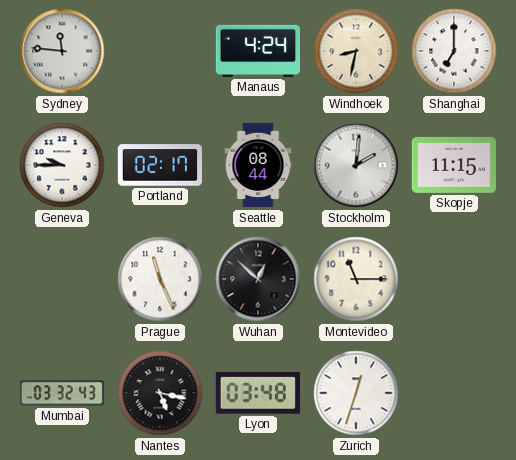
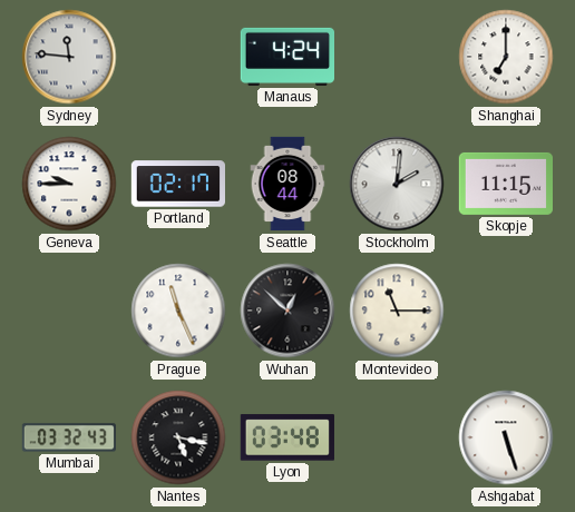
Windhoek: 8:32 -> none (356, 51)
Zurich: 12:33 -> none (356, 393)
Ashgabat: none -> 5:27 (506, 437)
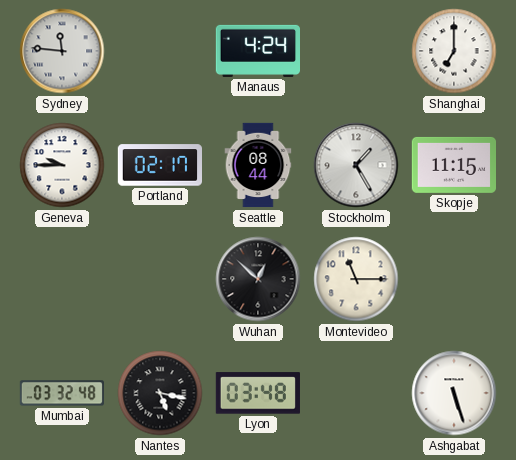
Stockholm: 2:01 -> 1:25 (356, 165)
Prague: 11:26 -> none (178, 311)
Mumbai: 03:32:43 -> 03:32:48 (61, 393)
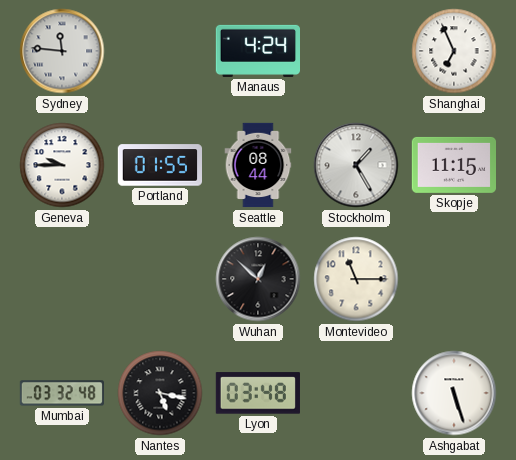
Shanghai: 7:00 -> 6:56 (454, 51)
Portland: 02:17 -> 01:55 (159, 165)
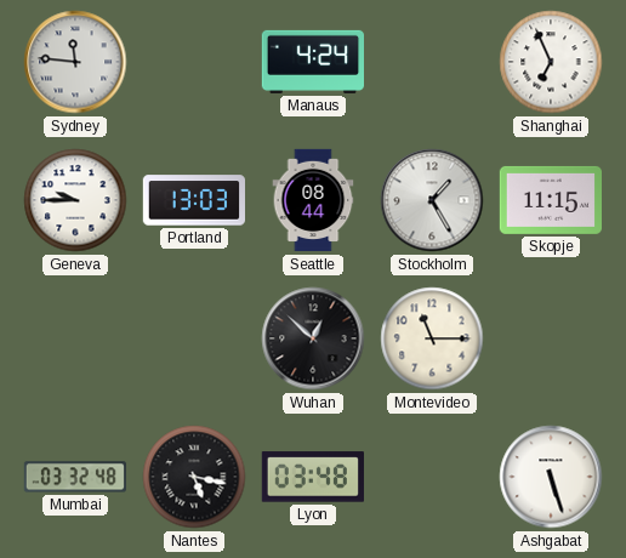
Portland: 01:55 -> 13:03 (193, 200)
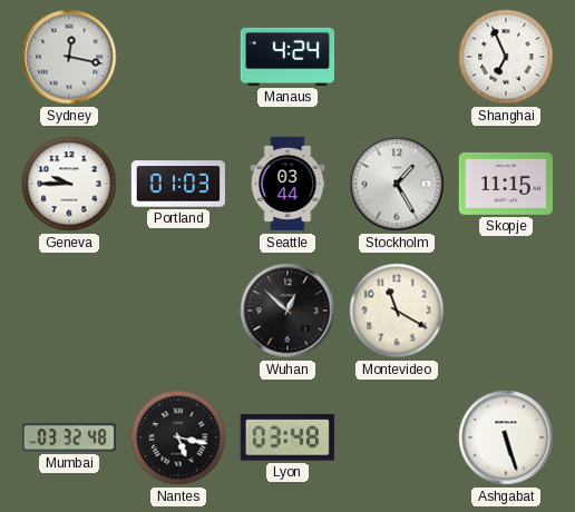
Sydney: 11:46 -> 12:17 (69, 57)
Portland: 13:03 -> 01:03 (177, 184)
Seattle: 08:44 -> 03:44 (287, 184)
Montevideo: 11:15 -> 11:20 (397, 311)
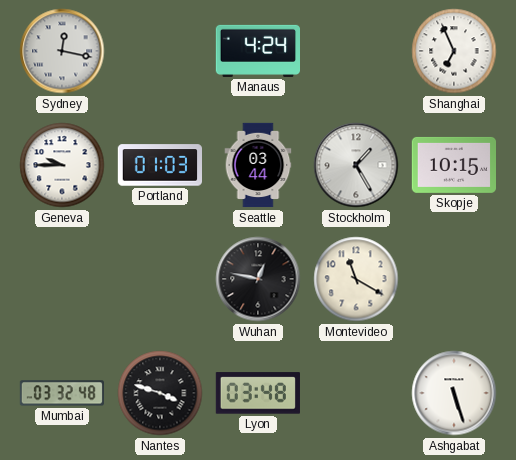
Skopje: 11:15 -> 10:15 (453, 165)
Wuhan: 12:52 -> 12:47 (258, 279)
Nantes: 5:17 -> 3:48 (160, 393)
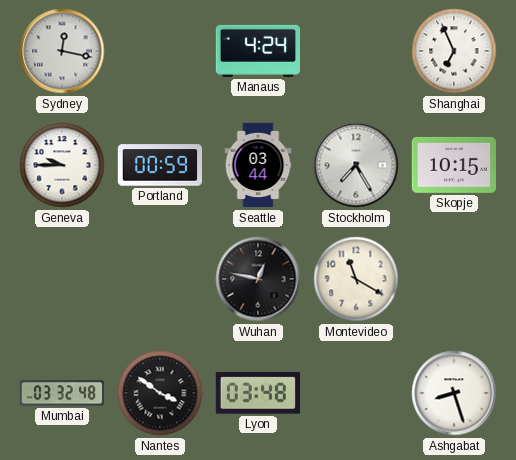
Portland: 01:03 -> 00:59 (159, 165)
Stockholm: 1:25 -> 7:25 (356, 165)
Nantes: 3:48 -> 3:51 (160, 393)
Ashgabat: 5:27 -> 8:27 (454, 393)
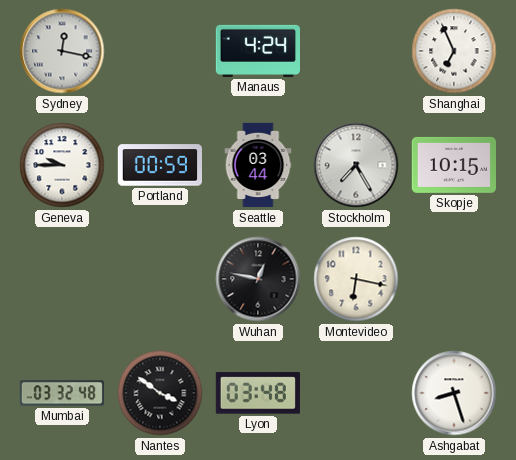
Montevideo: 11:20 -> 6:17 (356, 279)
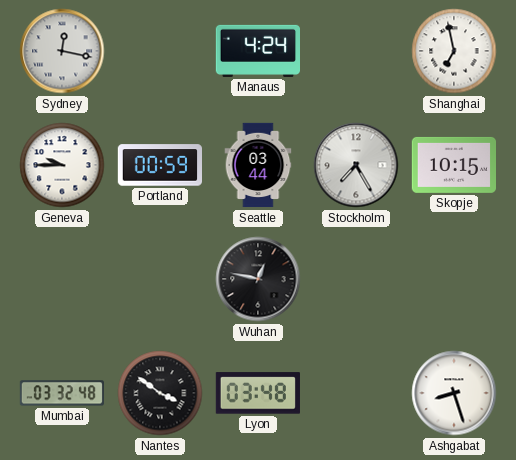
Shanghai: 6:56 -> 6:58 (454, 51)
Montevideo: 6:17 -> none (356, 279)
